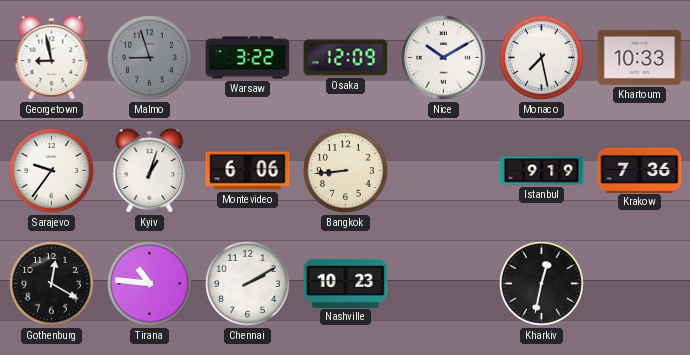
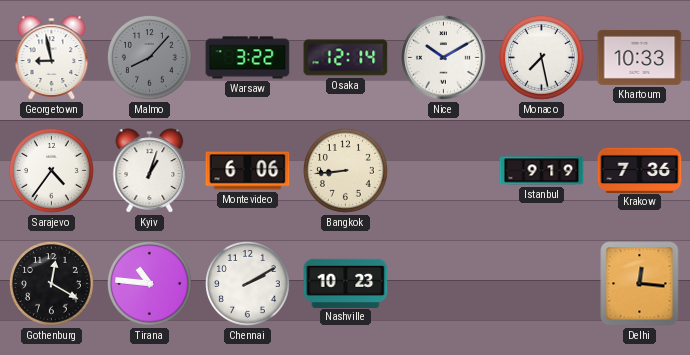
Malmo: 8:57 -> 8:07 (150, 58)
Osaka: 12:09 -> 12:14 (346, 58)
Sarajevo: 9:36 -> 4:36 (52, 171)
Kharkiv: 12:32 -> none (542, 284)
Delhi: none -> 12:16 (640, 284)
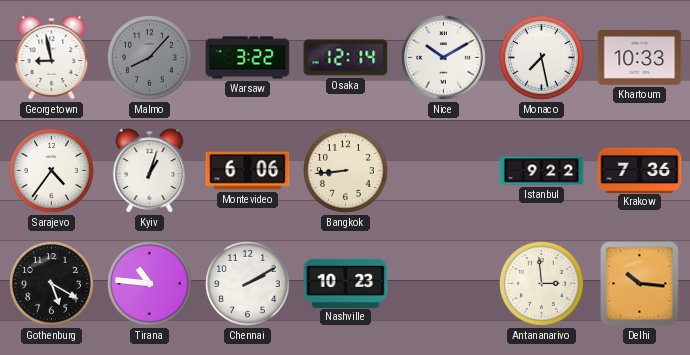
Istanbul: 9:19 -> 9:22 (542, 171)
Gothenburg: 12:20 -> 5:20 (52, 284)
Antananarivo: none -> 2:59 (542, 284)
Delhi: 12:16 -> 10:16 (640, 284)
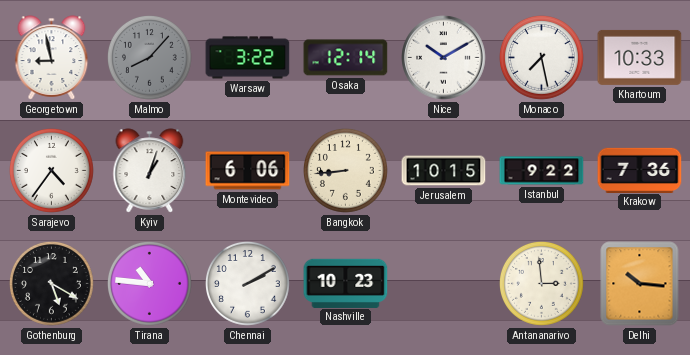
Jerusalem: none -> 10:15 (444, 171)
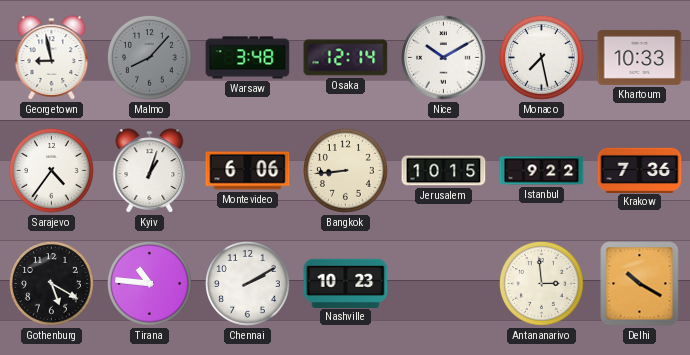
Warsaw: 3:22 -> 3:48 (248, 58)
Delhi: 10:16 -> 10:20 (640, 284)
